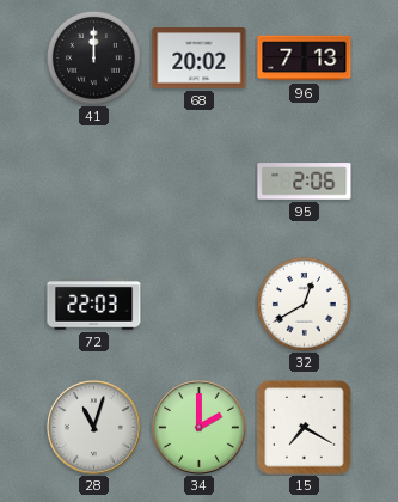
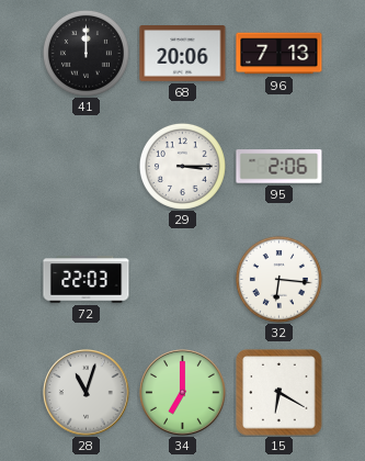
68: 20:02 -> 20:06 (183, 54)
29: none -> 3:15 (182, 166)
32: 12:40 -> 6:16 (278, 279)
34: 2:00 -> 7:00 (183, 393)
15: 7:20 -> 6:20 (280, 393)
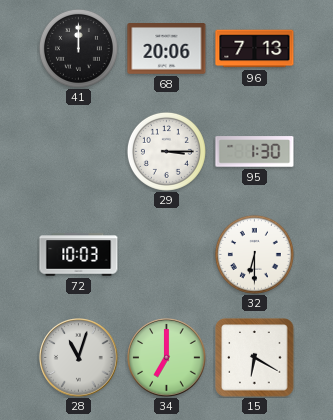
95: 2:06 -> 1:30 (255, 152)
72: 22:03 -> 10:03 (79, 255)
32: 6:16 -> 6:30 (254, 254)
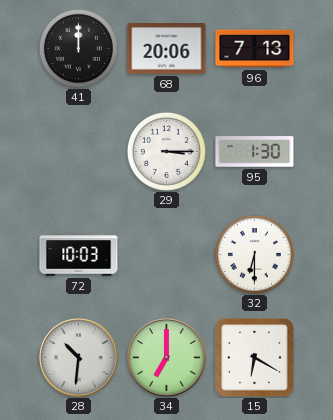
28: 11:03 -> 10:31 (79, 358)
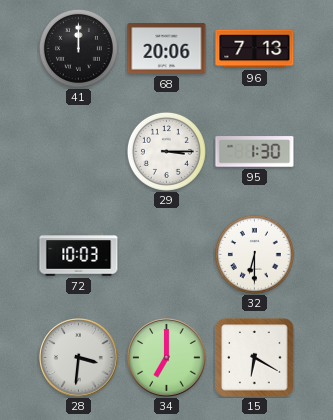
28: 10:31 -> 3:31 (79, 358)
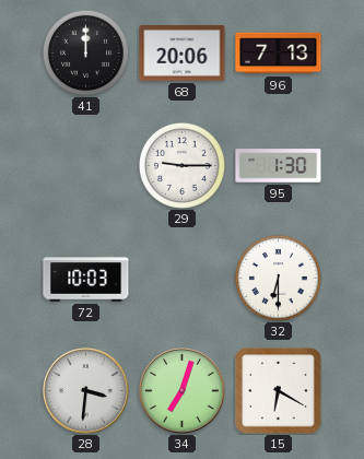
29: 3:15 -> 9:15 (181, 165)
34: 7:00 -> 7:03 (183, 391)
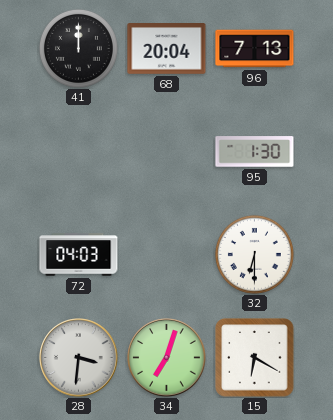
68: 20:06 -> 20:04 (167, 49)
29: 9:15 -> none (181, 165)
72: 10:03 -> 04:03 (79, 255)
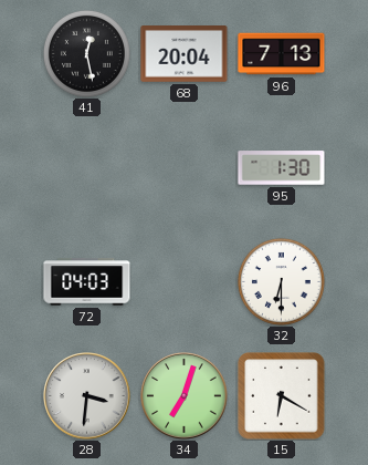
41: 12:00 -> 12:28 (86, 53)
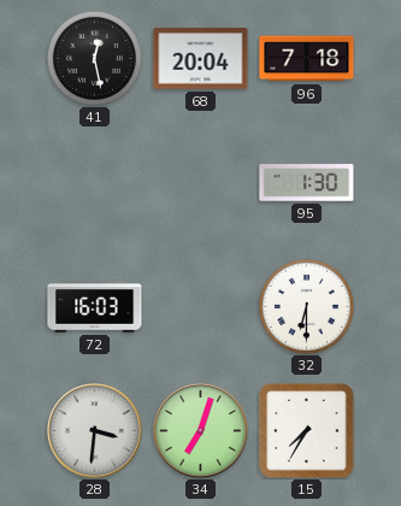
96: 7:13 -> 7:18 (307, 59)
72: 04:03 -> 16:03 (95, 307)
15: 6:20 -> 7:35 (307, 431)
